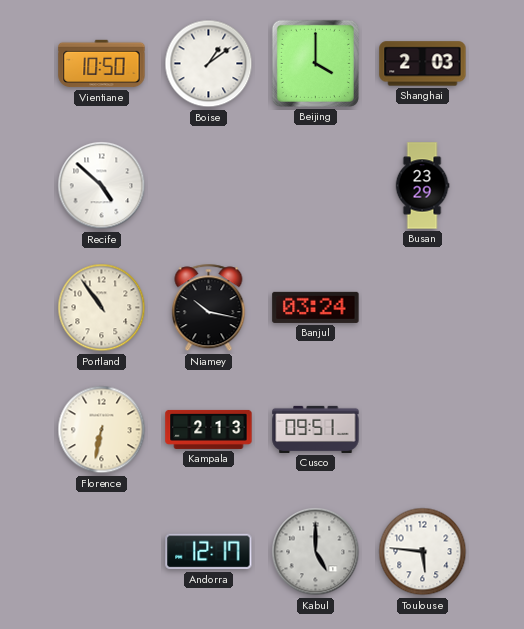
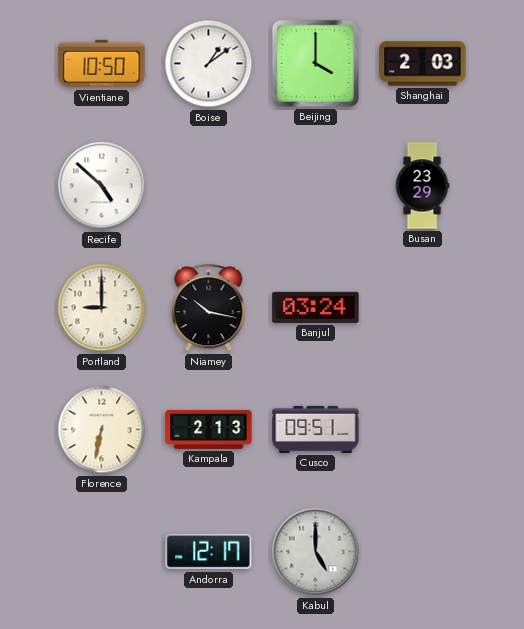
Portland: 10:54 -> 9:00 (102, 308)
Toulouse: 5:46 -> none (423, 552)
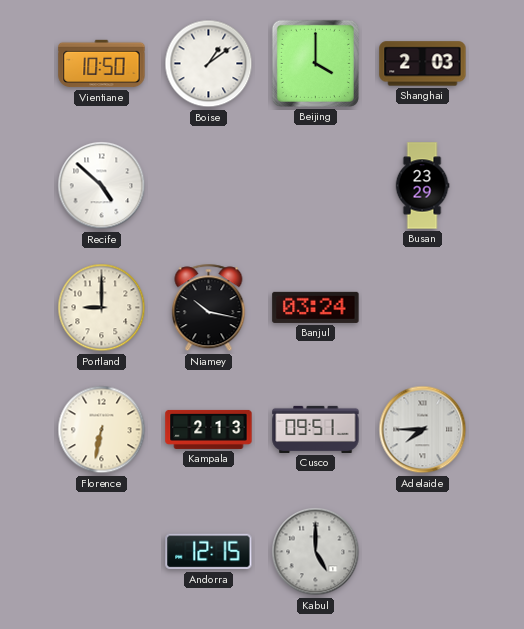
Adelaide: none -> 7:45 (423, 430)
Andorra: 12:17 -> 12:15 (209, 552)
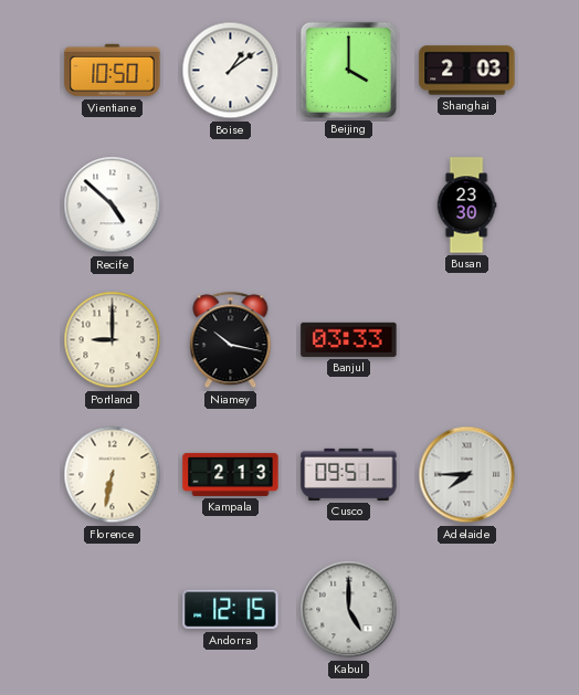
Busan: 23:29 -> 23:30 (466, 206)
Banjul: 03:24 -> 03:33 (349, 339)
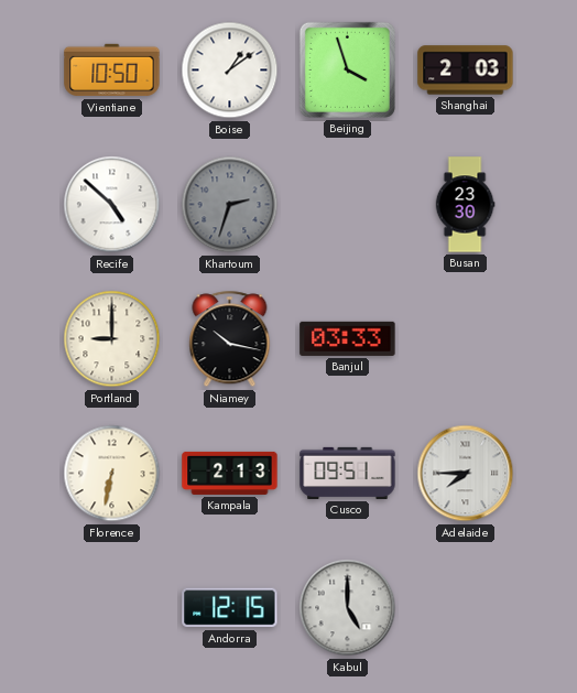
Beijing: 4:00 -> 3:57 (347, 69)
Khartoum: none -> 2:33 (230, 205)
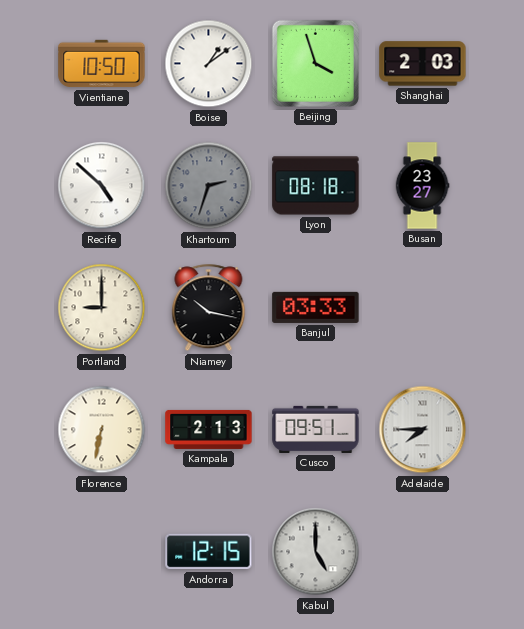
Lyon: none -> 08:18 (316, 186)
Busan: 23:30 -> 23:27 (422, 186)
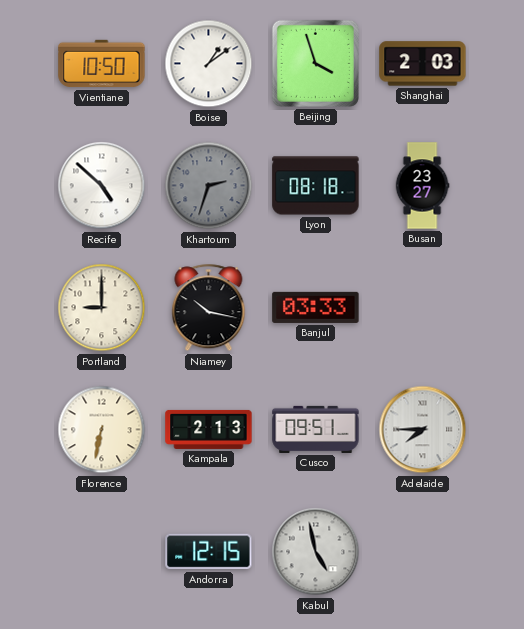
Kabul: 5:00 -> 4:58 (316, 552)
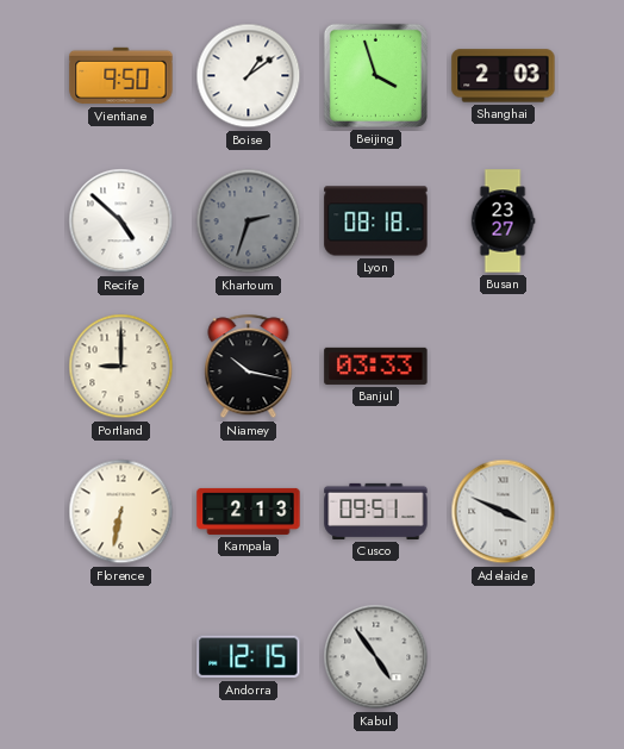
Vientiane: 10:50 -> 9:50 (121, 76)
Adelaide: 7:45 -> 3:49 (504, 512)
Kabul: 4:58 -> 4:54 (376, 657)
